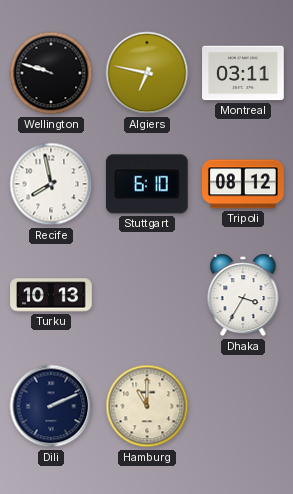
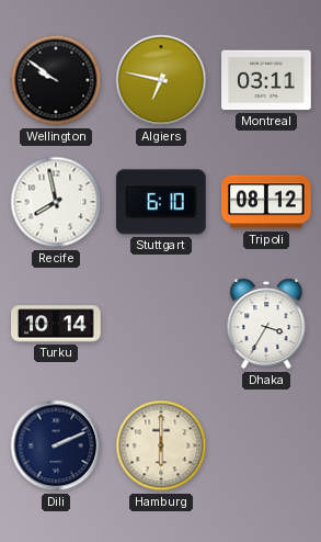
Wellington: 9:48 -> 9:51 (56, 80)
Turku: 10:13 -> 10:14 (56, 324)
Hamburg: 11:00 -> 6:00 (161, 445)
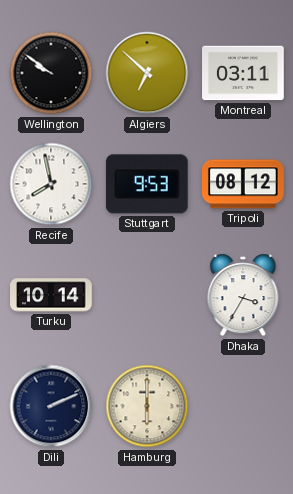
Algiers: 6:47 -> 6:52 (147, 73)
Stuttgart: 6:10 -> 9:53 (147, 184)
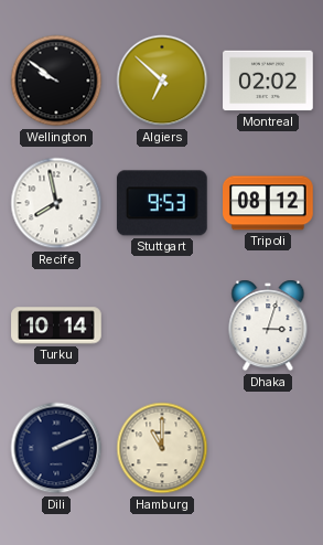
Montreal: 03:11 -> 02:02 (268, 81)
Dhaka: 3:35 -> 3:03 (268, 325)
Hamburg: 6:00 -> 11:00 (162, 448)
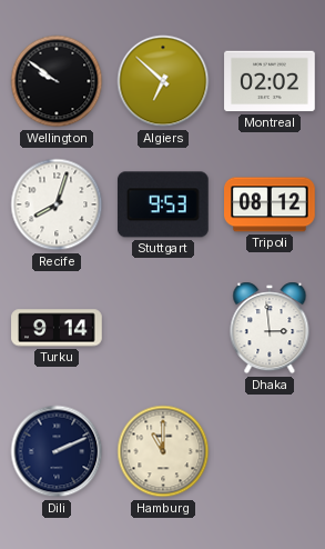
Recife: 7:58 -> 8:03 (57, 204)
Turku: 10:14 -> 9:14 (57, 328)
Dhaka: 3:03 -> 2:59 (270, 328)
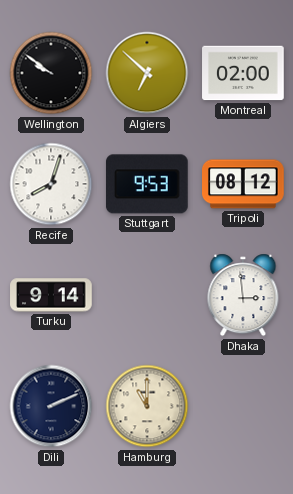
Montreal: 02:02 -> 02:00 (243, 73)
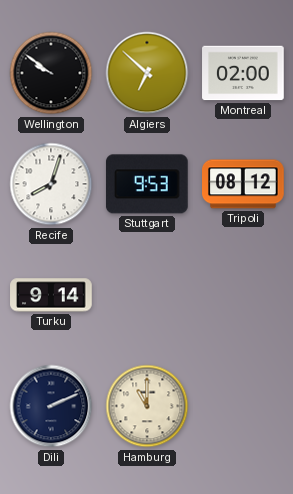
Dhaka: 2:59 -> none (243, 295)
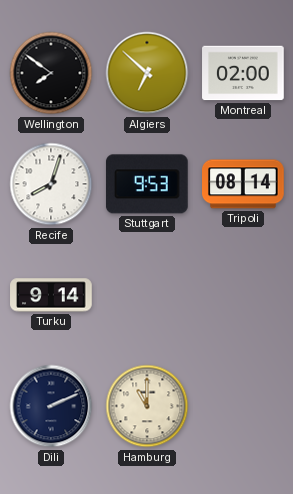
Wellington: 9:51 -> 7:51 (51, 73)
Tripoli: 08:12 -> 08:14 (243, 184)
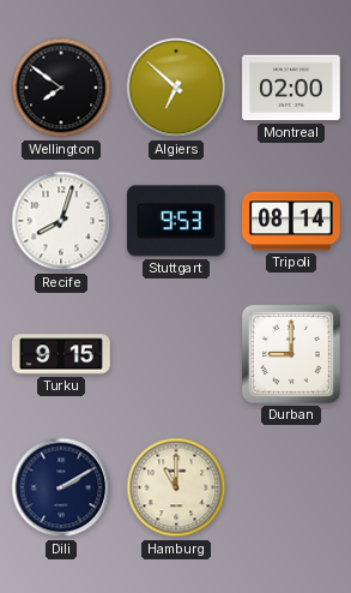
Turku: 9:14 -> 9:15 (61, 354)
Durban: none -> 9:00 (291, 354)
Dili: 2:11 -> 2:10 (61, 487)
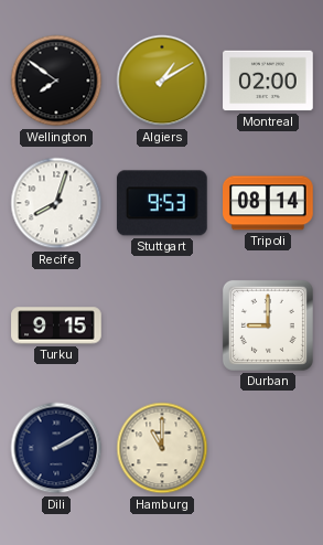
Algiers: 6:52 -> 1:10 (162, 81)
